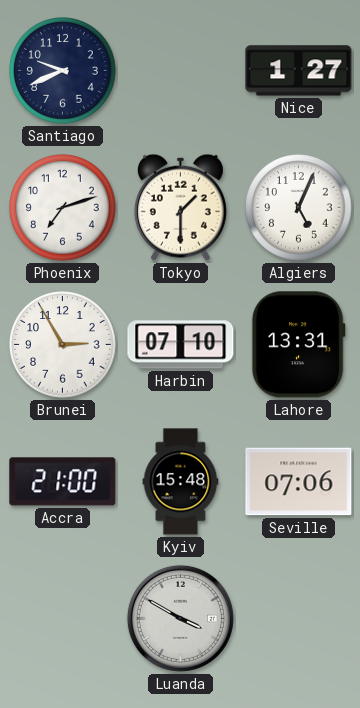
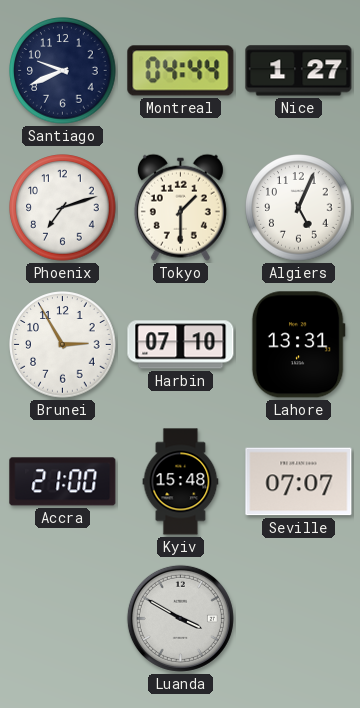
Montreal: none -> 04:44 (181, 71)
Seville: 07:06 -> 07:07 (299, 482)
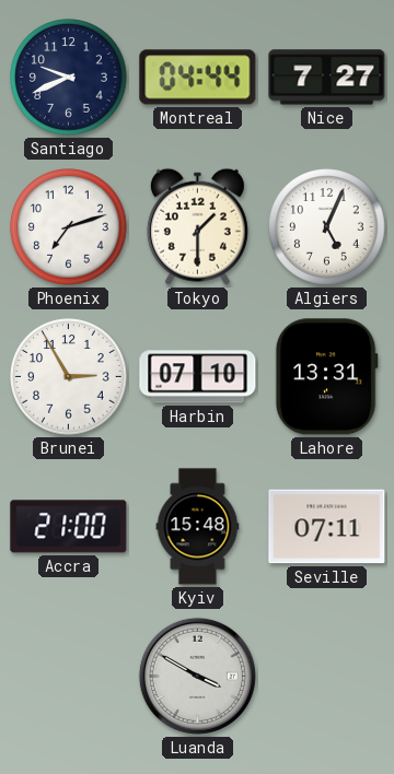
Nice: 1:27 -> 7:27 (327, 78)
Seville: 07:07 -> 07:11 (327, 527)
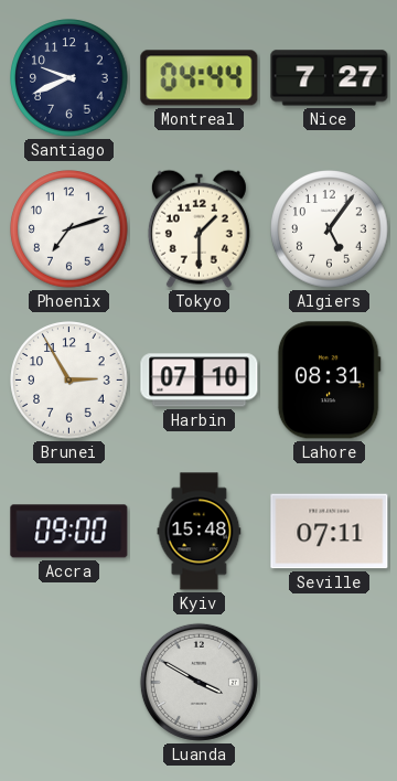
Algiers: 5:04 -> 5:06 (330, 229)
Lahore: 13:31 -> 08:31 (329, 381)
Accra: 21:00 -> 09:00 (69, 532)
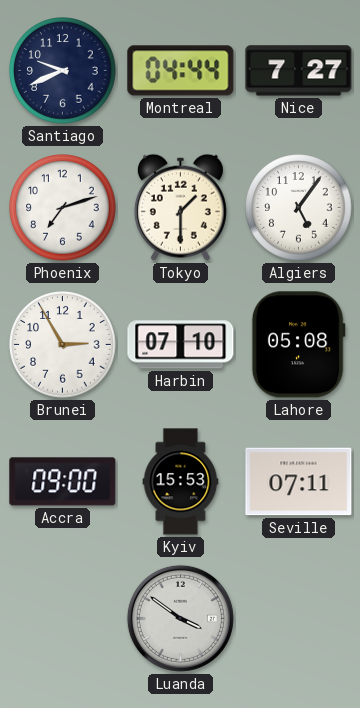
Lahore: 08:31 -> 05:08 (298, 345)
Kyiv: 15:48 -> 15:53 (181, 482)
Luanda: 3:50 -> 3:51 (180, 618)
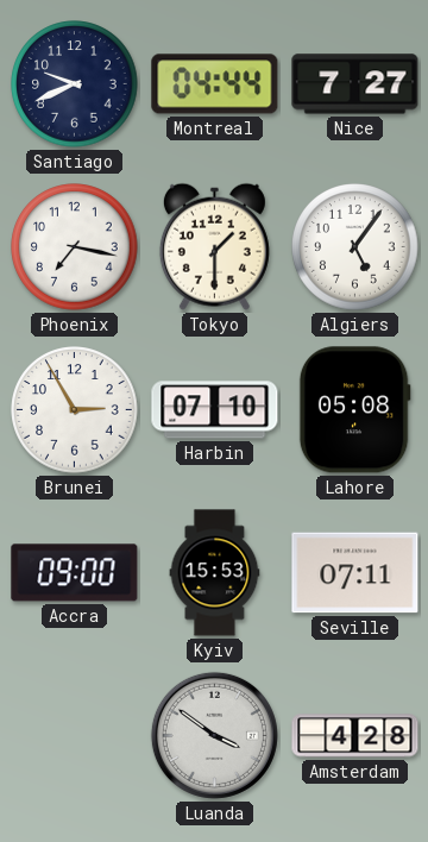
Phoenix: 7:12 -> 7:17 (75, 247)
Amsterdam: none -> 4:28 (355, 736)
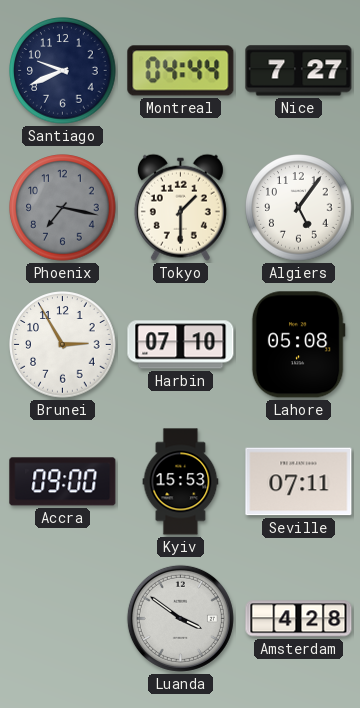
Phoenix dial: white -> grey (63, 208)
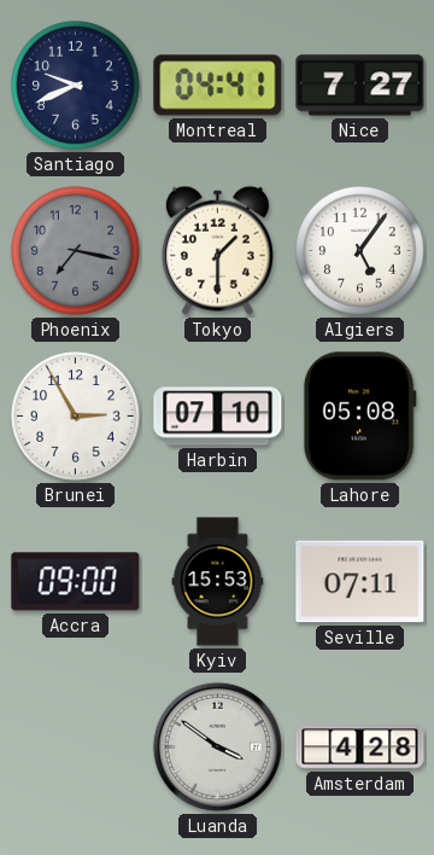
Montreal: 04:44 -> 04:41 (218, 86)
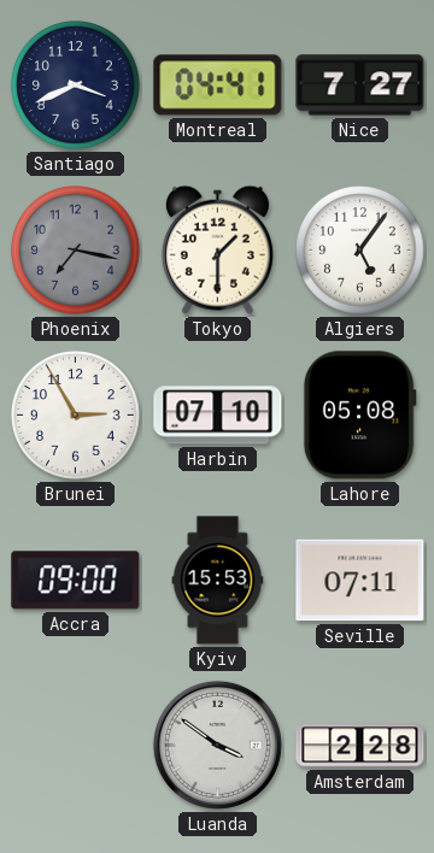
Santiago: 9:41 -> 3:41 (76, 86)
Amsterdam: 4:28 -> 2:28 (360, 746)
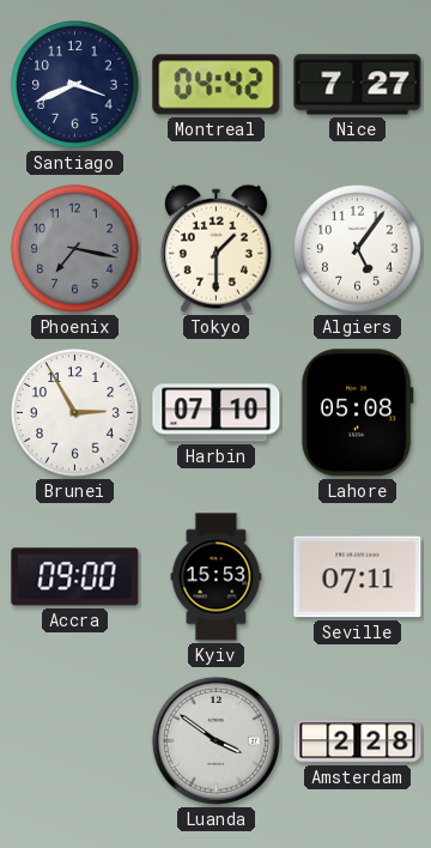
Montreal: 04:41 -> 04:42 (217, 85)
